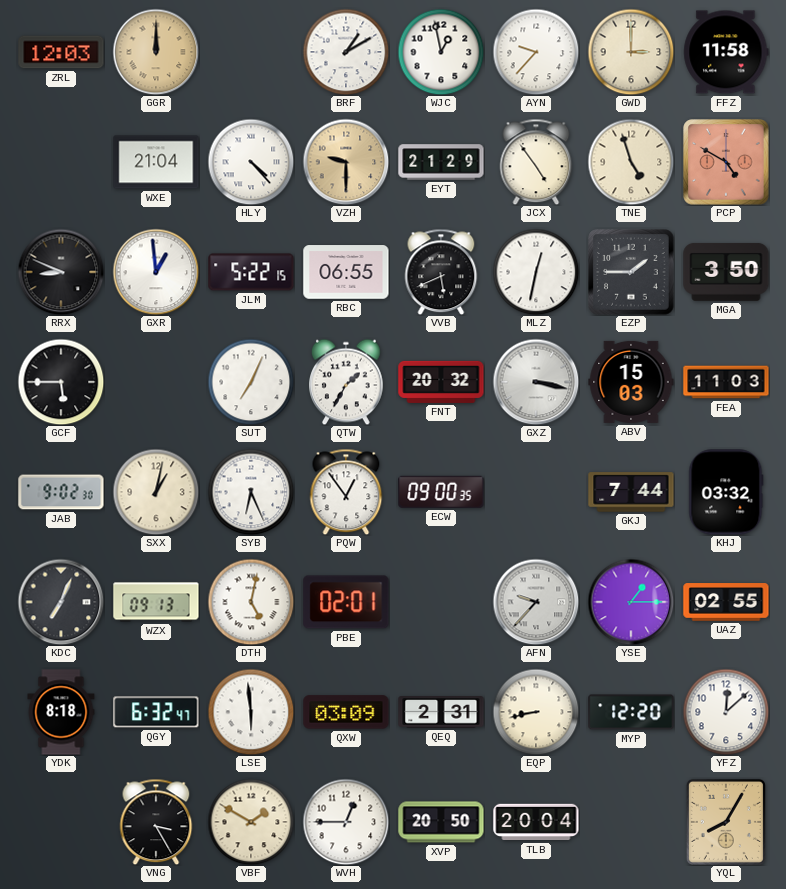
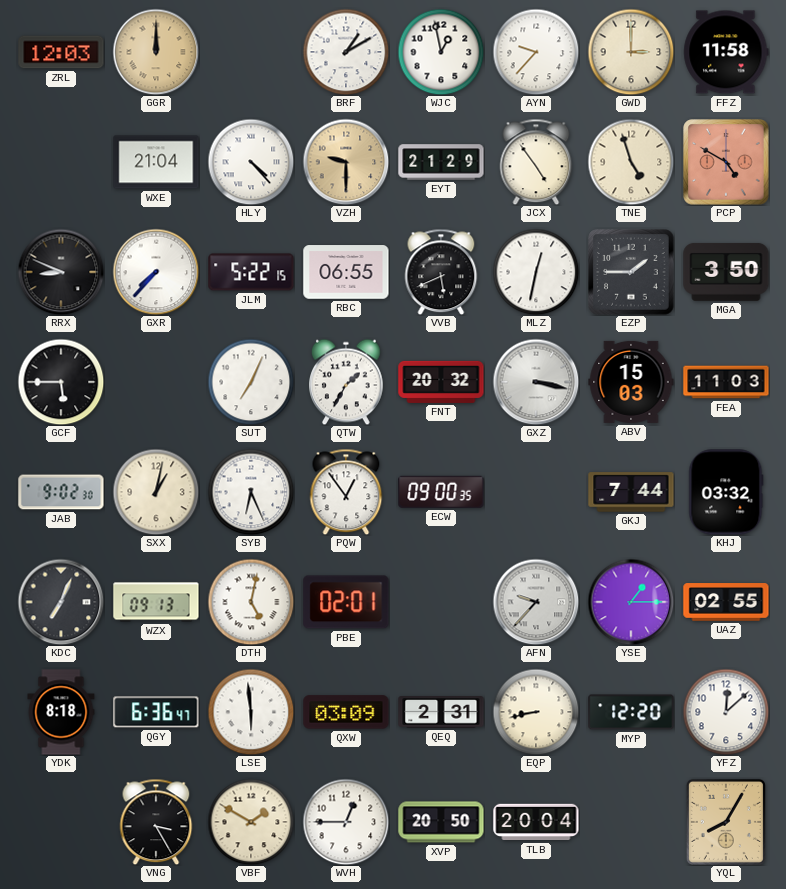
GXR: 12:59 -> 7:37 (156, 272)
QGY: 6:32 -> 6:36 (156, 712)
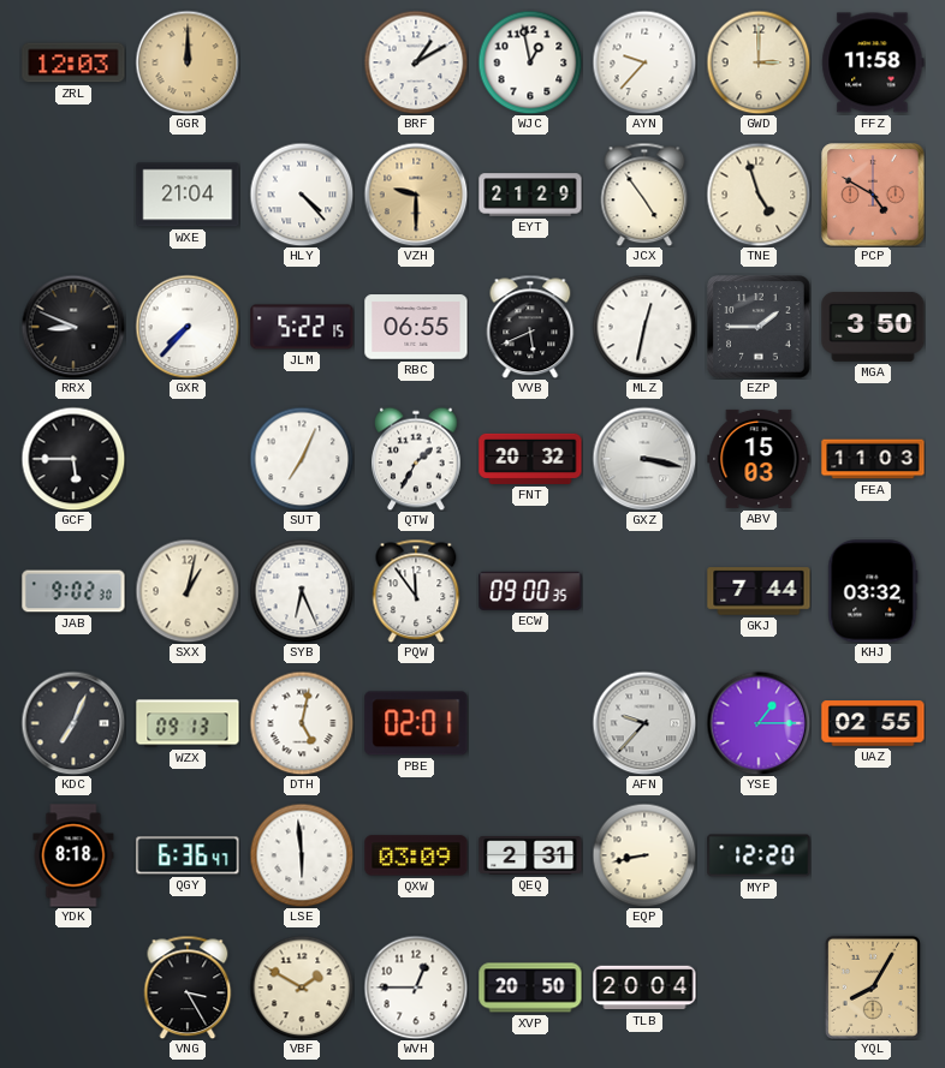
PQW: 12:54 -> 11:54 (416, 591)
YFZ: 12:08 -> none (726, 712)
